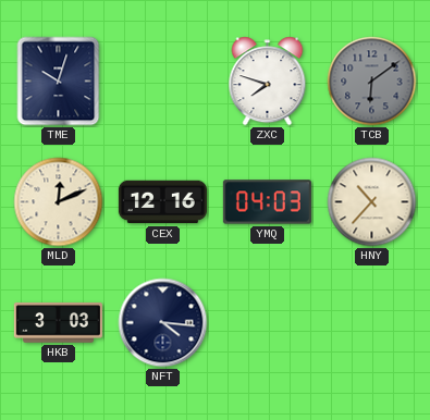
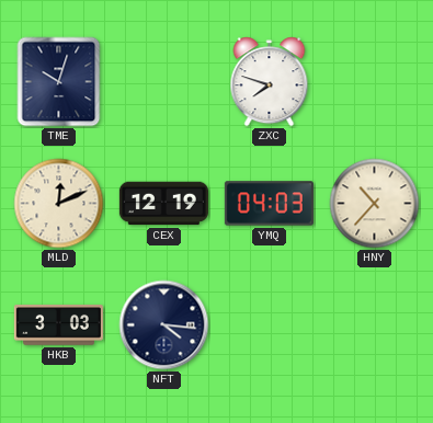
TCB: 6:09 -> none (372, 82)
CEX: 12:16 -> 12:19 (163, 204)
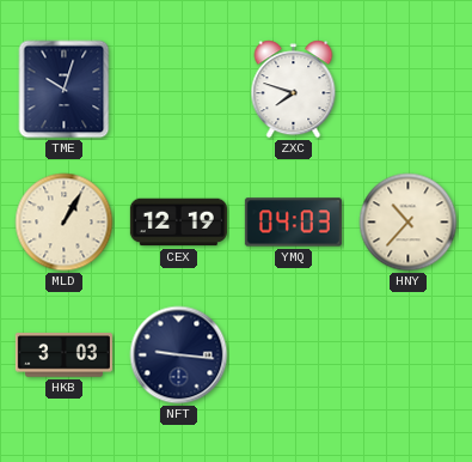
MLD: 12:11 -> 1:05 (65, 223)
NFT: 4:16 -> 9:16 (179, 355)
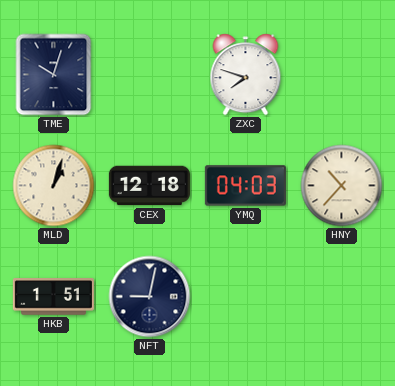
MLD: 1:05 -> 1:03 (54, 186)
CEX: 12:19 -> 12:18 (149, 186)
HKB: 3:03 -> 1:51 (53, 297)
NFT: 9:16 -> 9:02 (150, 297)
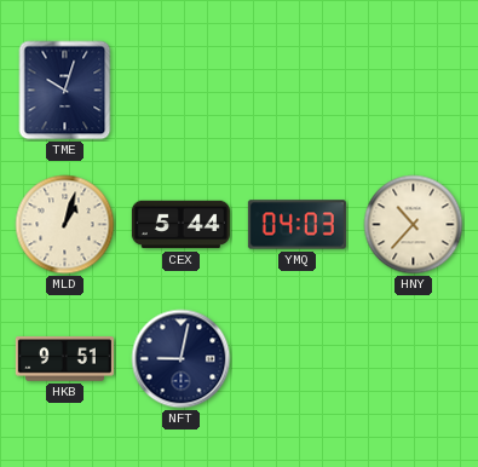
ZXC: 7:48 -> none (246, 75)
CEX: 12:18 -> 5:44 (180, 225)
HKB: 1:51 -> 9:51 (64, 359)
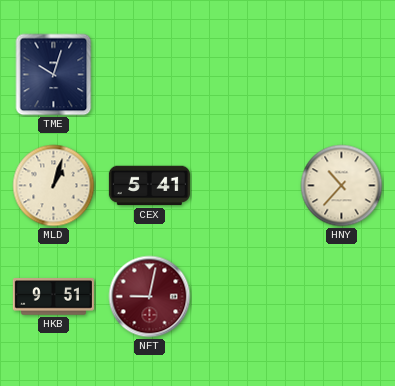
CEX: 5:44 -> 5:41 (149, 186)
YMQ: 04:03 -> none (296, 225)
NFT dial: navy -> burgundy (150, 297)
